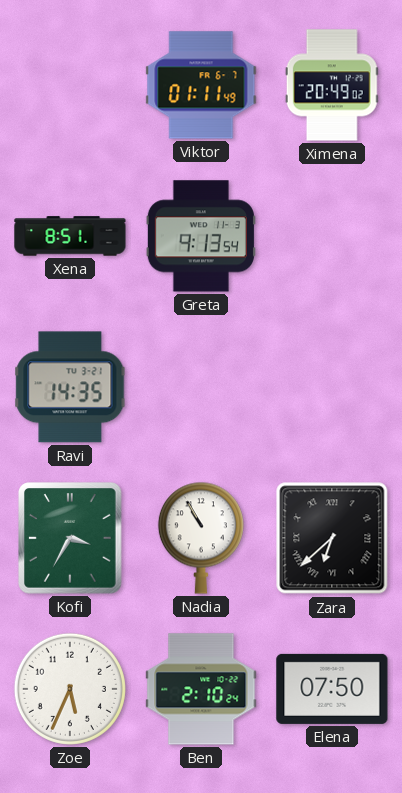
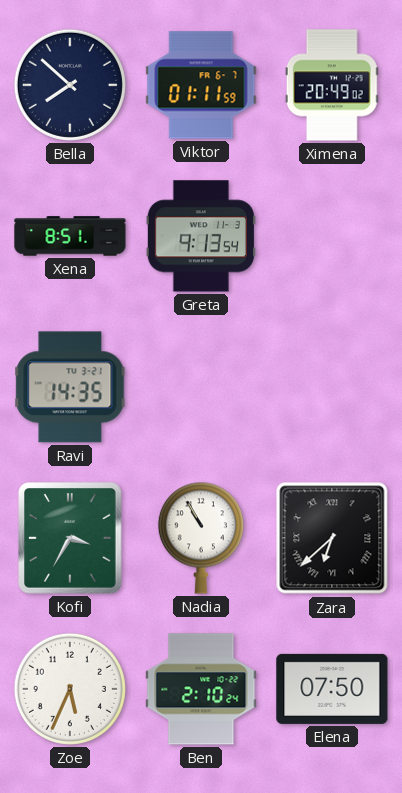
Bella: none -> 7:52 (70, 85)
Viktor: 01:11:49 -> 01:11:59 (201, 85)
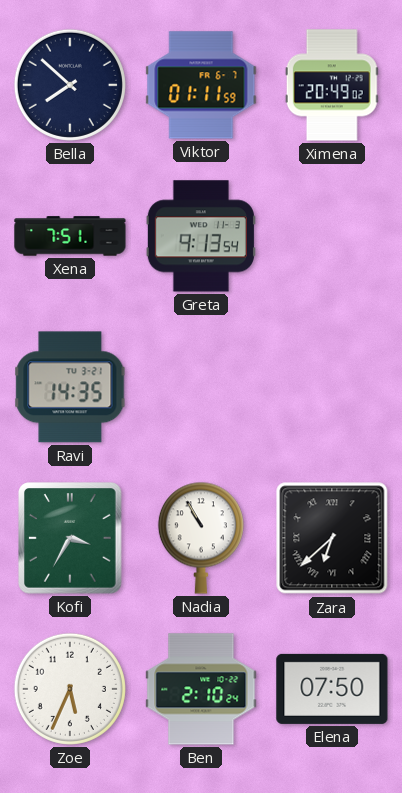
Xena: 8:51 -> 7:51 (70, 236)
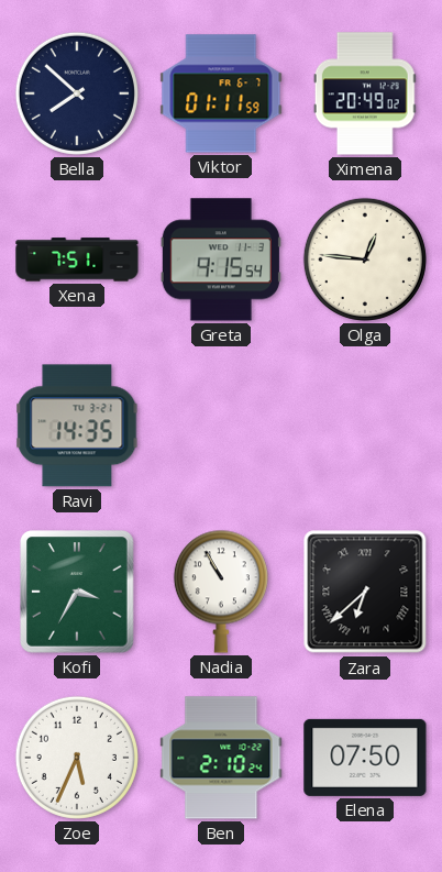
Greta: 9:13 -> 9:15 (221, 260)
Olga: none -> 12:46 (365, 260)
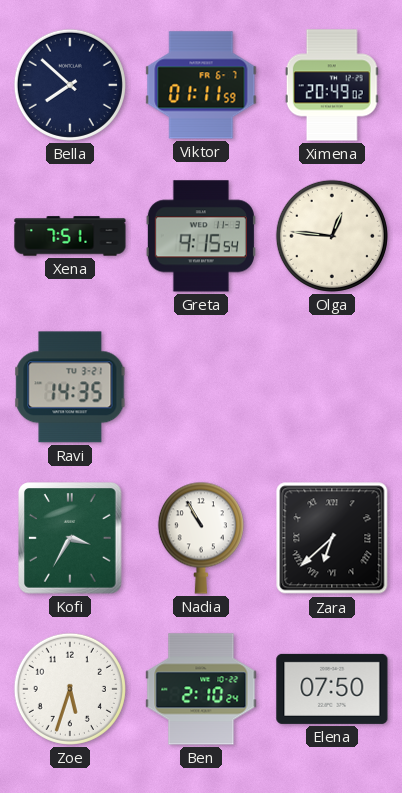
Zoe: 5:34 -> 5:33 (70, 689)
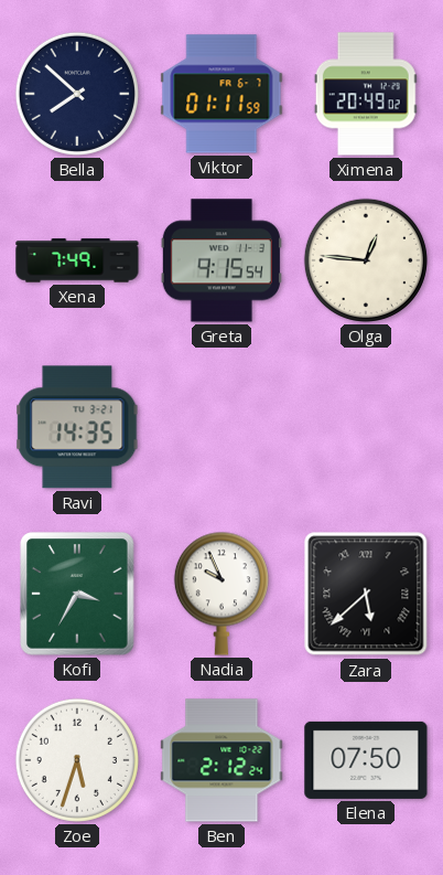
Xena: 7:51 -> 7:49 (77, 260)
Nadia: 10:55 -> 9:56 (221, 594)
Zara: 6:38 -> 5:38 (366, 594)
Ben: 2:10 -> 2:12 (221, 760)
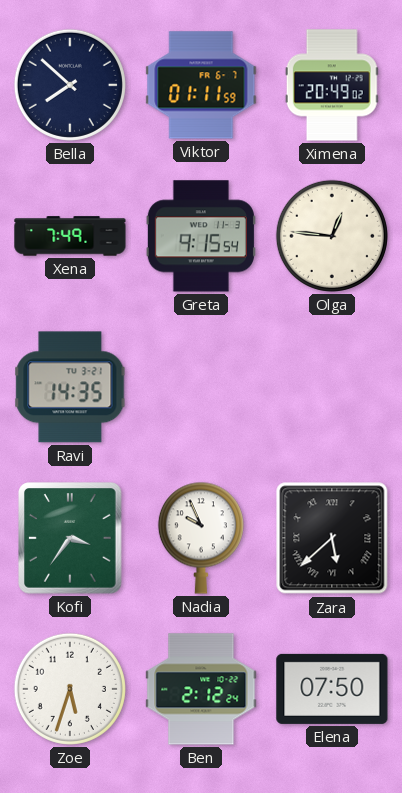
Kofi: 3:35 -> 3:36 (70, 538)
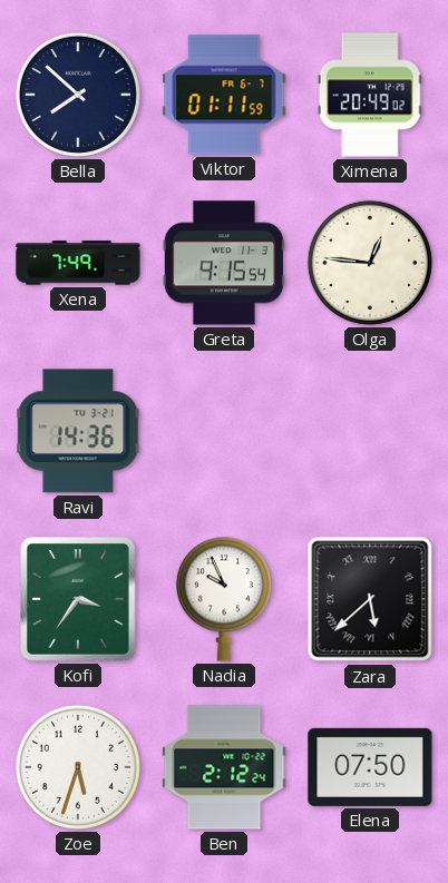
Ravi: 14:35 -> 14:36 (78, 431)
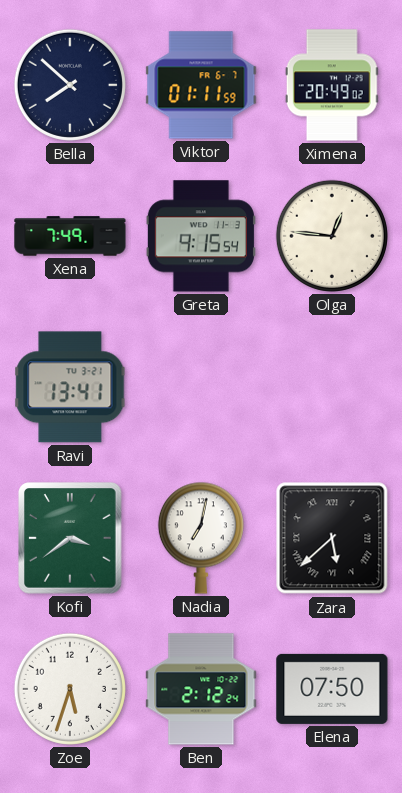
Ravi: 14:36 -> 13:41 (70, 387)
Kofi: 3:36 -> 3:39 (70, 538)
Nadia: 9:56 -> 7:02 (201, 538)
